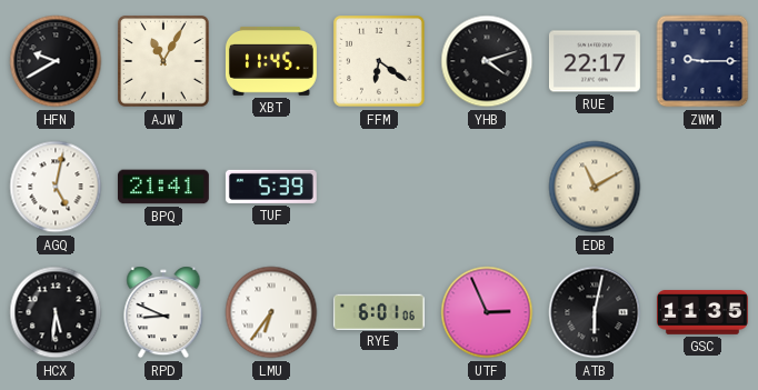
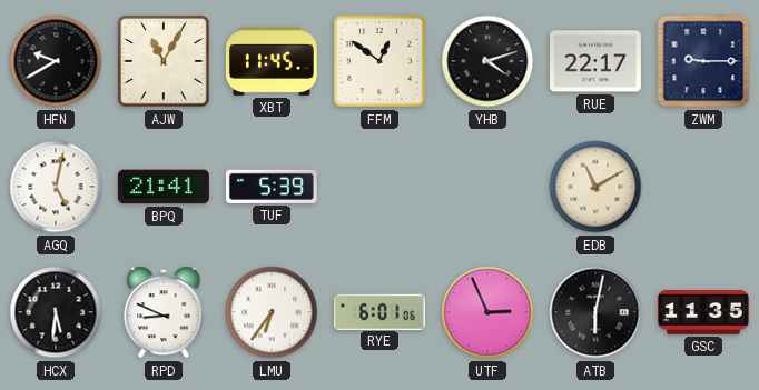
FFM: 6:21 -> 12:51 (381, 62)
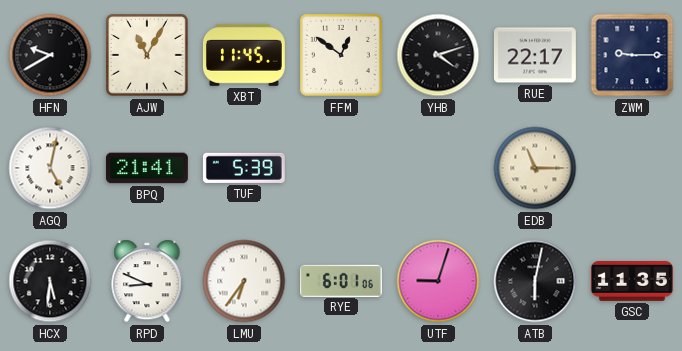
EDB: 11:10 -> 11:15 (535, 168)
UTF: 2:56 -> 9:03 (438, 281)
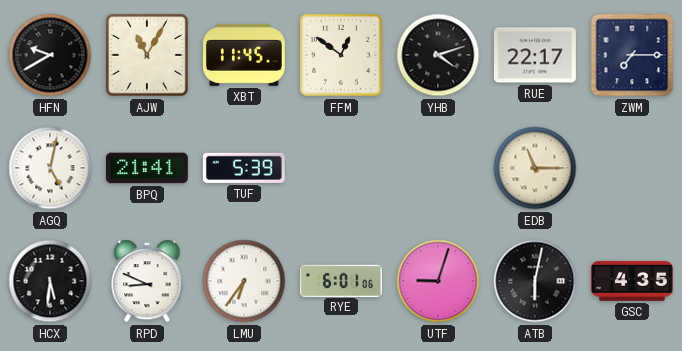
ZWM: 9:15 -> 7:15 (632, 55)
GSC: 11:35 -> 4:35 (632, 281)
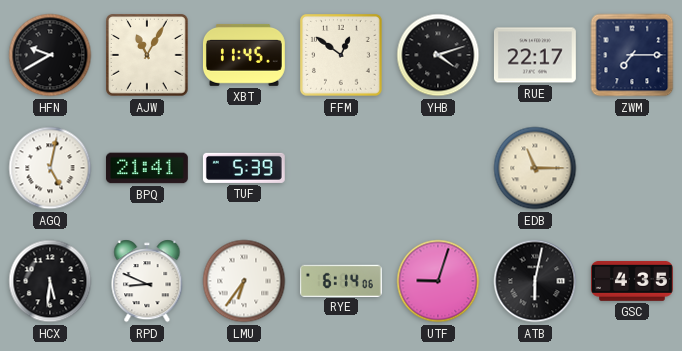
RYE: 6:01 -> 6:14 (341, 280)
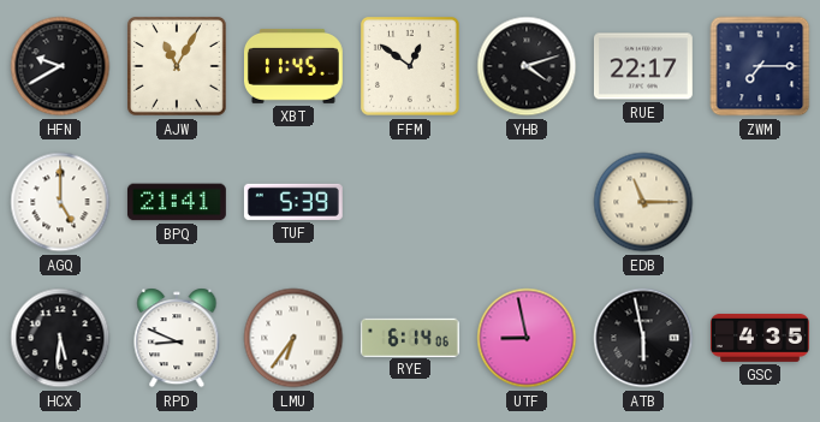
AGQ: 5:02 -> 5:00 (60, 202)
UTF: 9:03 -> 8:58 (527, 338)
ATB: 6:02 -> 5:58 (643, 338)
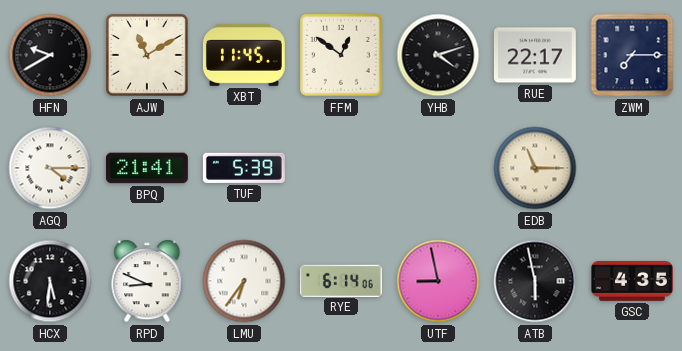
AJW: 11:05 -> 11:10 (148, 56)
AGQ: 5:00 -> 4:15 (50, 168)
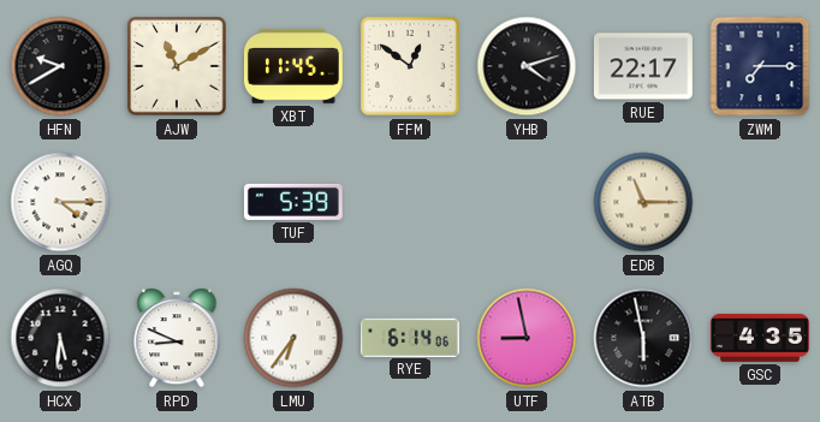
BPQ: 21:41 -> none (147, 168)
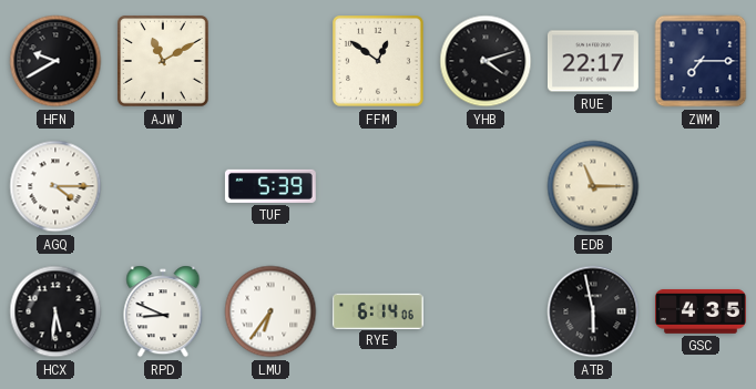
XBT: 11:45 -> none (293, 66)
UTF: 8:58 -> none (527, 338)
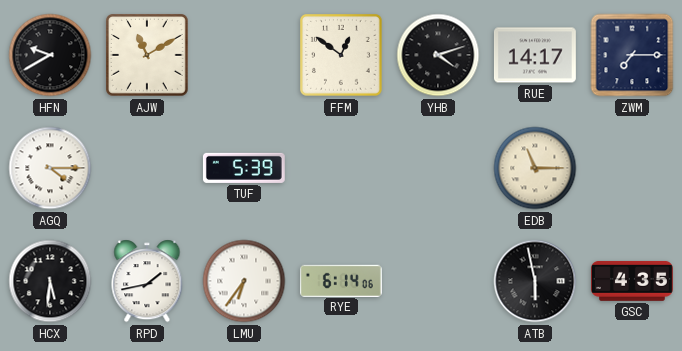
RUE: 22:17 -> 14:17 (535, 55)
RPD: 8:49 -> 1:43 (147, 281)
